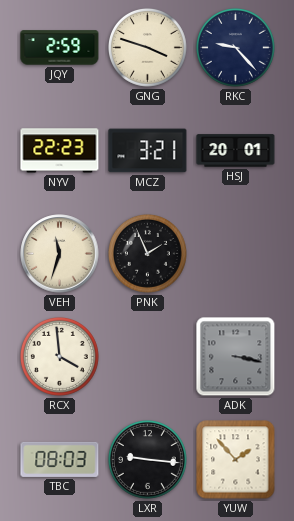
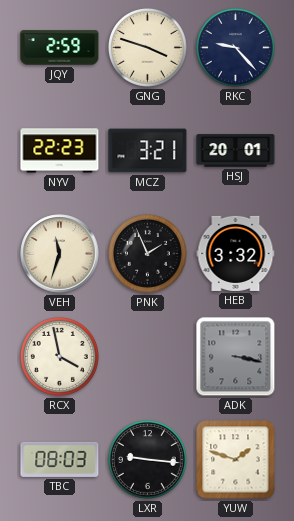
HEB: none -> 3:32 (236, 253)
RCX: 3:59 -> 3:58 (59, 356)
YUW: 1:53 -> 1:48 (236, 460)
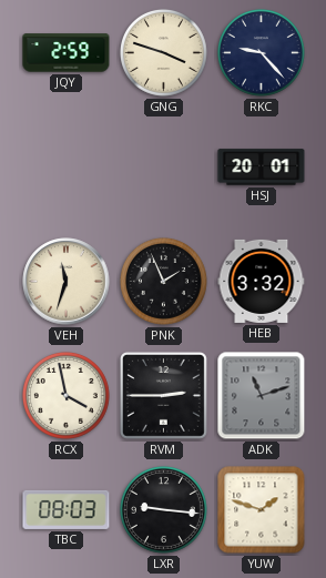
NYV: 22:23 -> none (60, 151)
MCZ: 3:21 -> none (148, 151)
RVM: none -> 2:45 (163, 395)
ADK: 3:17 -> 11:12 (262, 396)
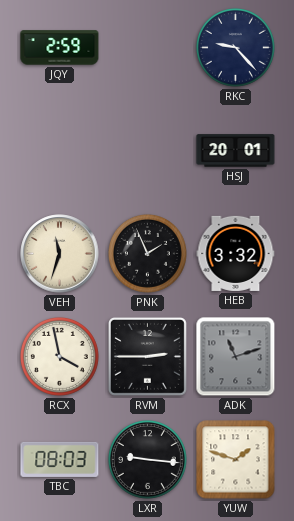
GNG: 3:48 -> none (163, 52)
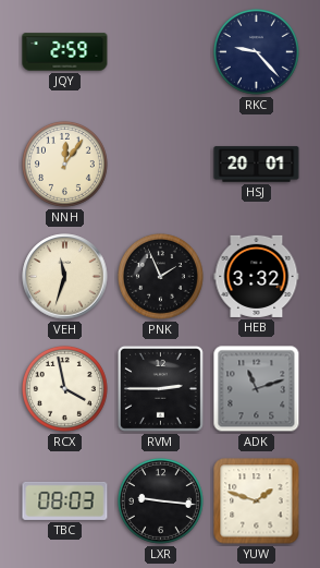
NNH: none -> 12:06 (64, 164)
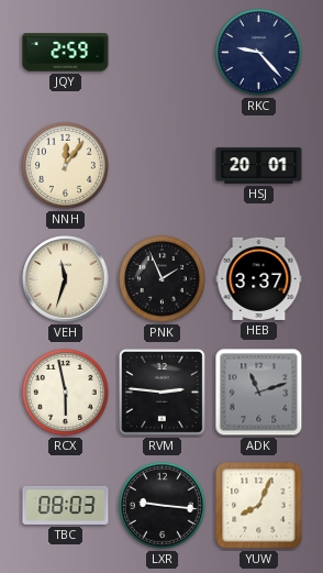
HEB: 3:32 -> 3:37 (259, 278)
RCX: 3:58 -> 5:58 (65, 392)
RVM: 2:45 -> 2:46 (161, 392)
YUW: 1:48 -> 8:04 (259, 506)
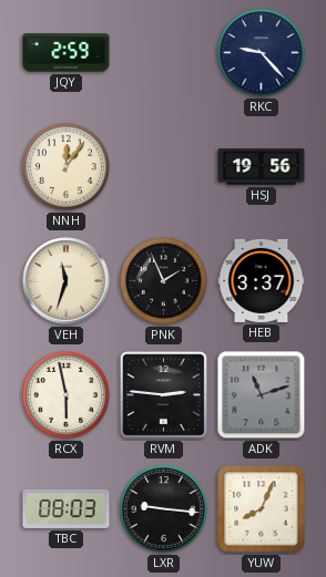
HSJ: 20:01 -> 19:56 (262, 167)
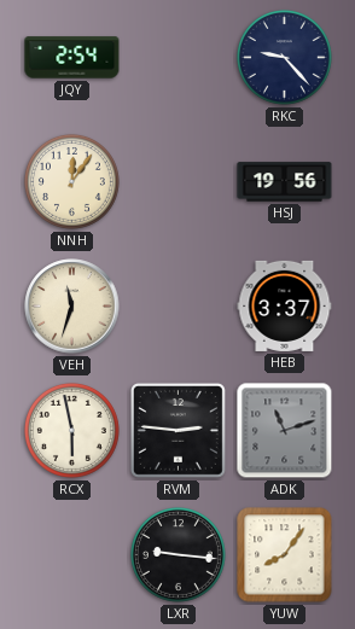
JQY: 2:59 -> 2:54 (72, 58)
PNK: 1:56 -> none (163, 280)
TBC: 08:03 -> none (67, 508)
YUW: 8:04 -> 8:06 (285, 555)
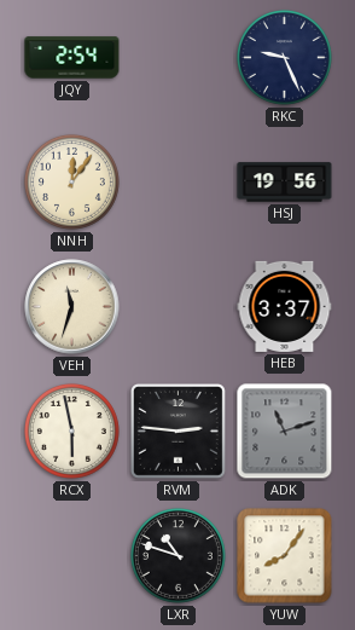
RKC: 9:23 -> 9:26 (284, 57)
LXR: 9:16 -> 10:48 (177, 555)
